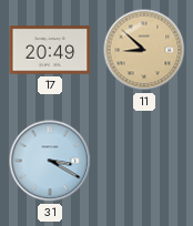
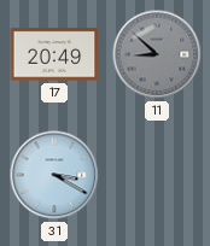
11 dial: champagne -> grey (157, 54)
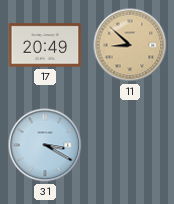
11 dial: grey -> champagne (130, 45)
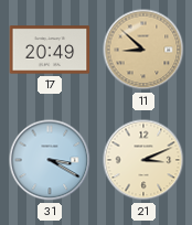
21: none -> 3:11 (143, 160)
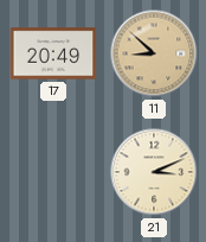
31: 3:20 -> none (50, 160)
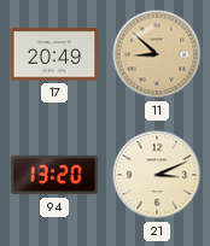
94: none -> 13:20 (54, 175)
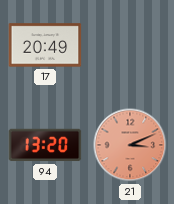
11: 8:52 -> none (157, 54)
21 dial: cream -> salmon (130, 145)
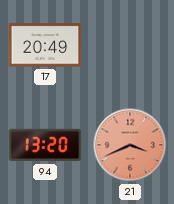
21: 3:11 -> 3:41 (130, 145)
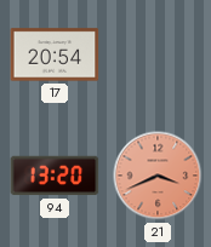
17: 20:49 -> 20:54 (55, 54)
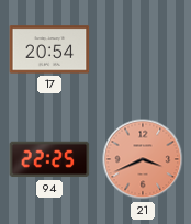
94: 13:20 -> 22:25 (49, 159)
